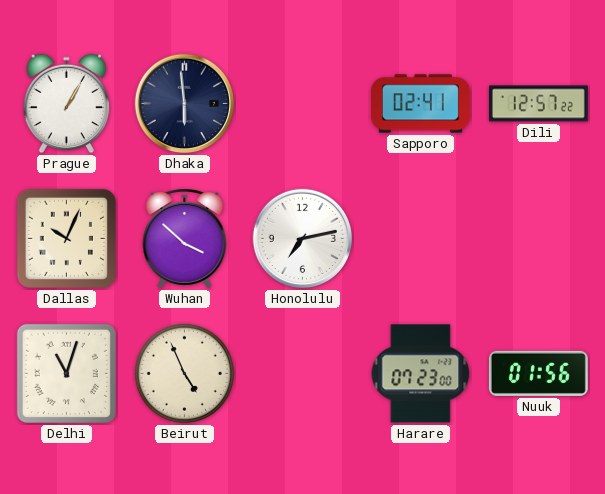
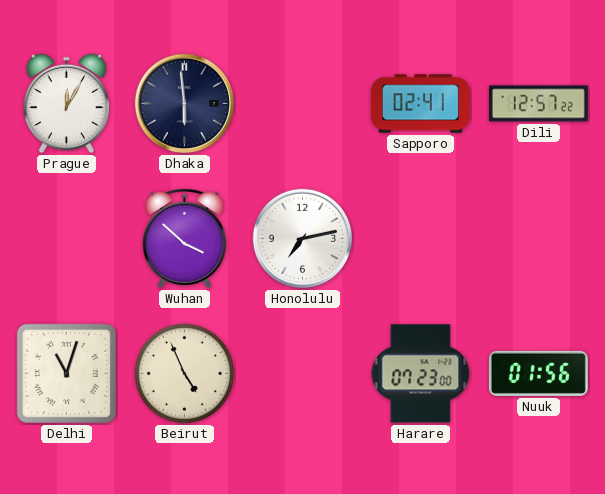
Prague: 1:05 -> 12:05 (67, 104)
Dallas: 10:04 -> none (66, 238)
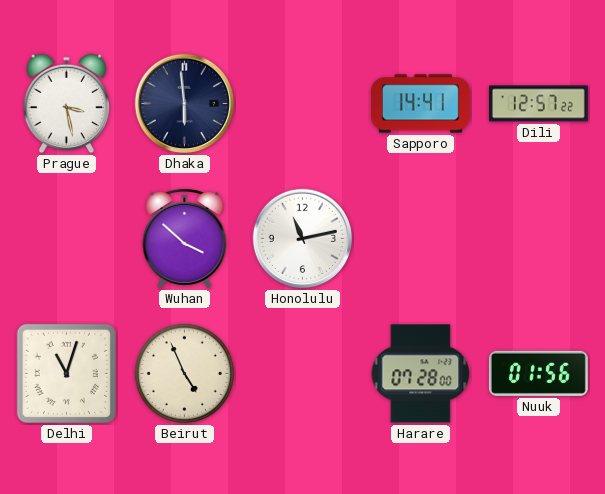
Prague: 12:05 -> 3:28 (67, 104)
Sapporo: 02:41 -> 14:41 (420, 104)
Honolulu: 7:13 -> 11:13 (303, 239)
Harare: 07:23 -> 07:28 (421, 374)
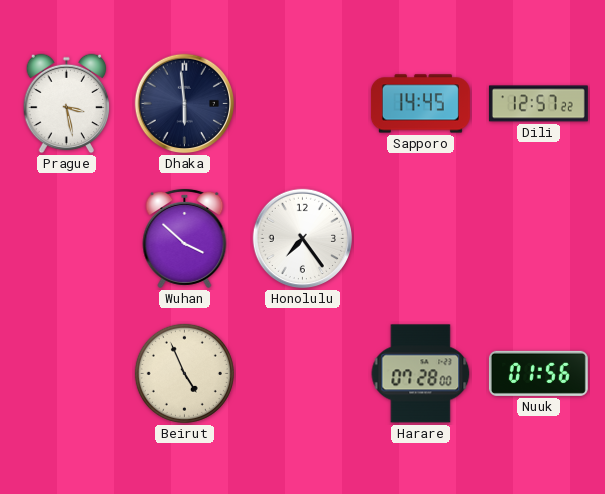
Sapporo: 14:41 -> 14:45 (420, 104)
Honolulu: 11:13 -> 7:24 (303, 239)
Delhi: 11:03 -> none (66, 373)
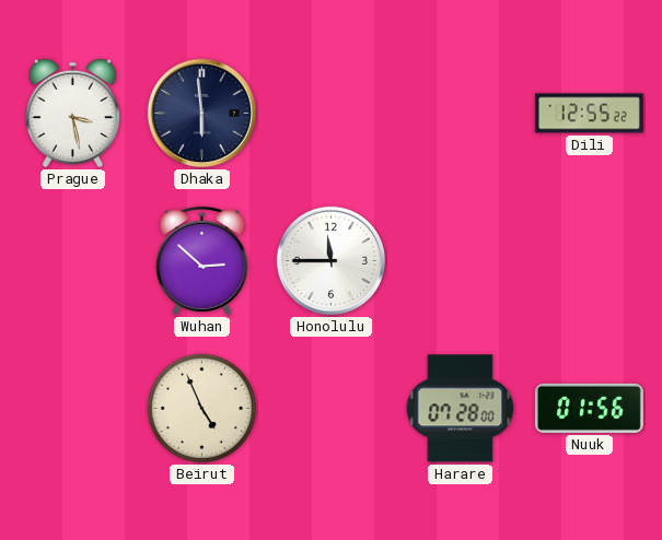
Sapporo: 14:45 -> none (420, 104)
Dili: 12:57 -> 12:55 (589, 114)
Wuhan: 3:52 -> 2:52 (202, 260)
Honolulu: 7:24 -> 11:45 (332, 261)
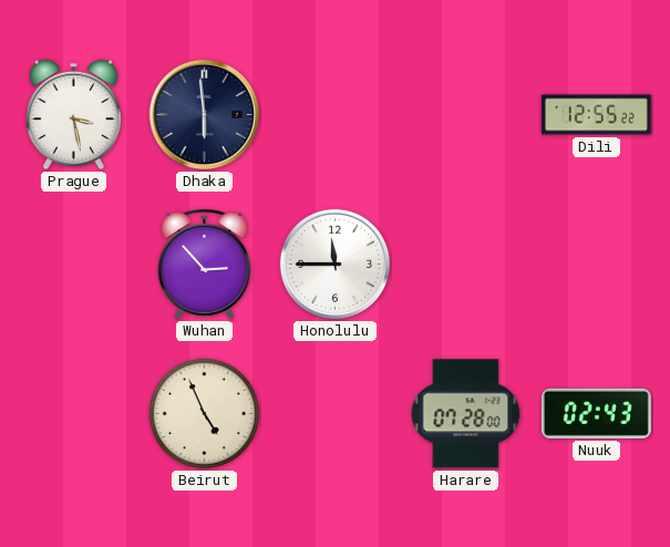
Wuhan: 2:52 -> 2:53 (205, 264)
Nuuk: 01:56 -> 02:43 (596, 413)
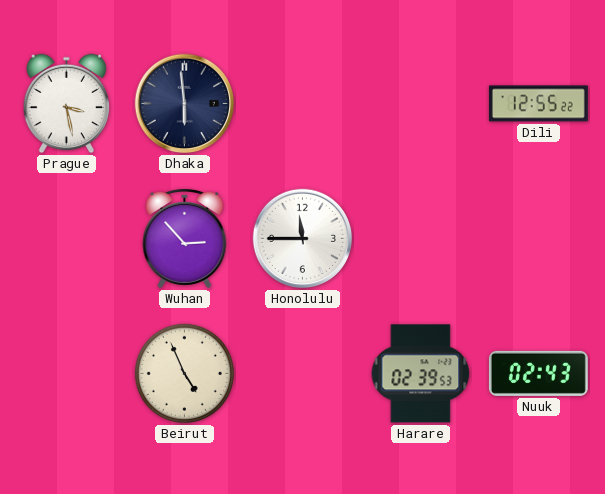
Harare: 07:28 -> 02:39 (421, 374)
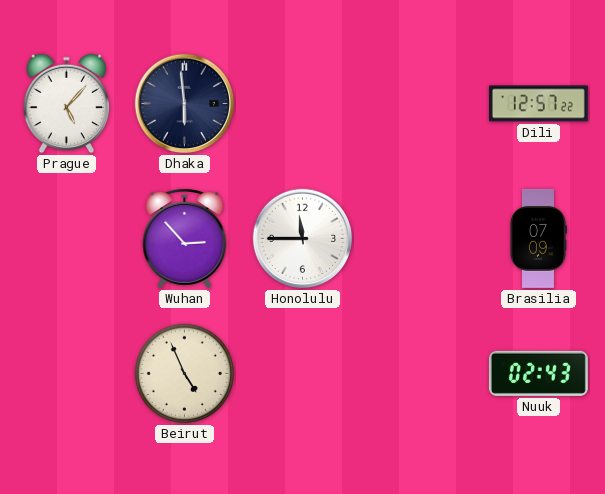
Prague: 3:28 -> 5:07 (67, 104)
Dili: 12:55 -> 12:57 (538, 104)
Brasilia: none -> 07:09 (539, 238)
Harare: 02:39 -> none (421, 374)
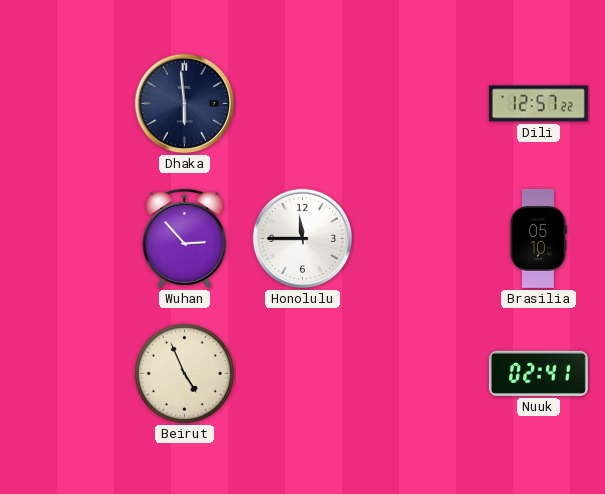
Prague: 5:07 -> none (67, 104)
Brasilia: 07:09 -> 05:10 (539, 238)
Nuuk: 02:43 -> 02:41 (538, 373)
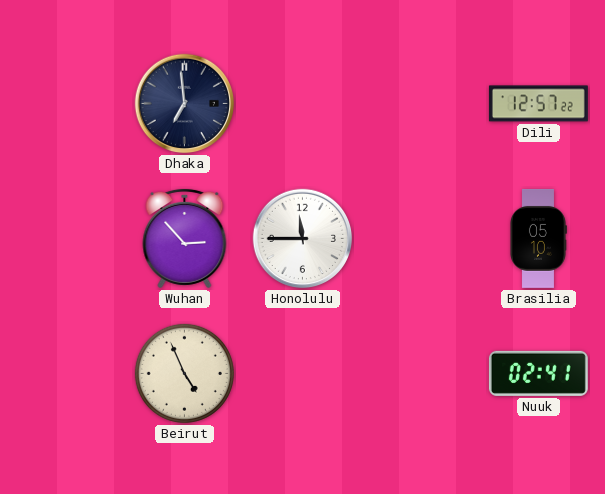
Dhaka: 5:59 -> 6:59 (185, 104)
